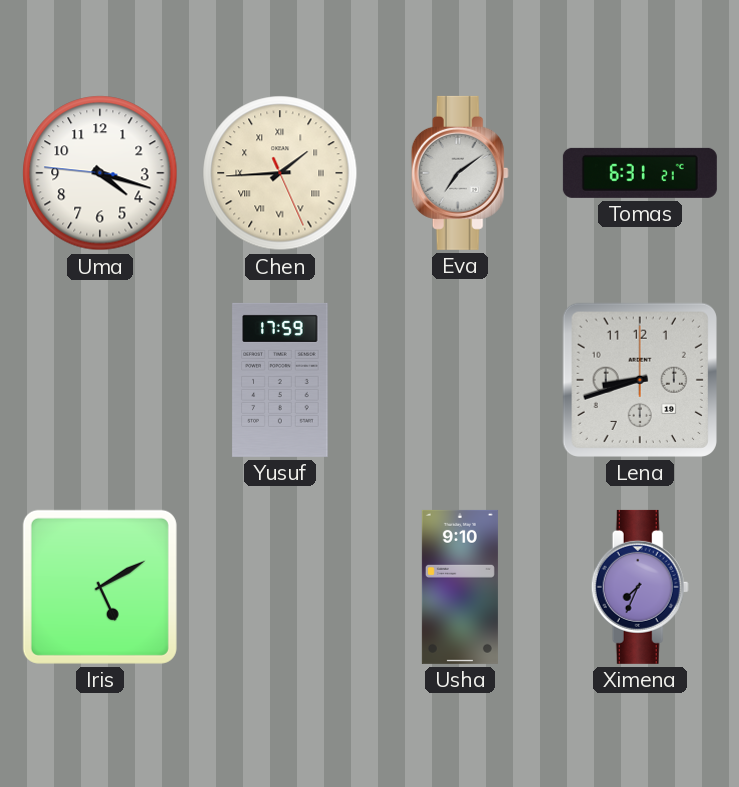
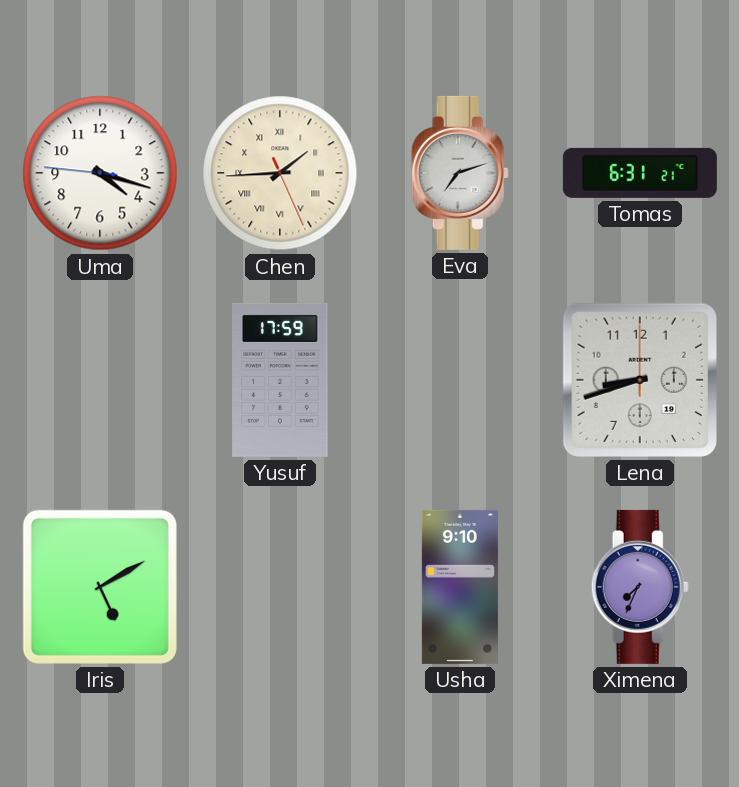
Eva: 7:09 -> 7:12 (460, 173)
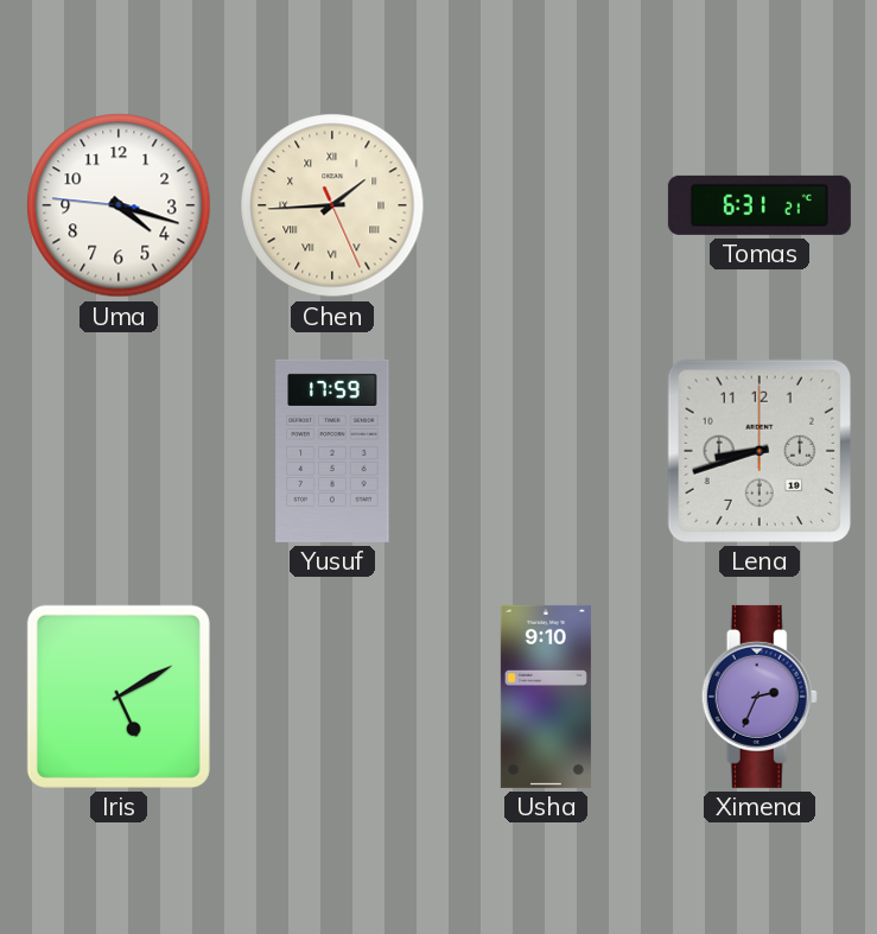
Eva: 7:12 -> none (460, 173)
Ximena: 7:34 -> 2:34 (760, 697)
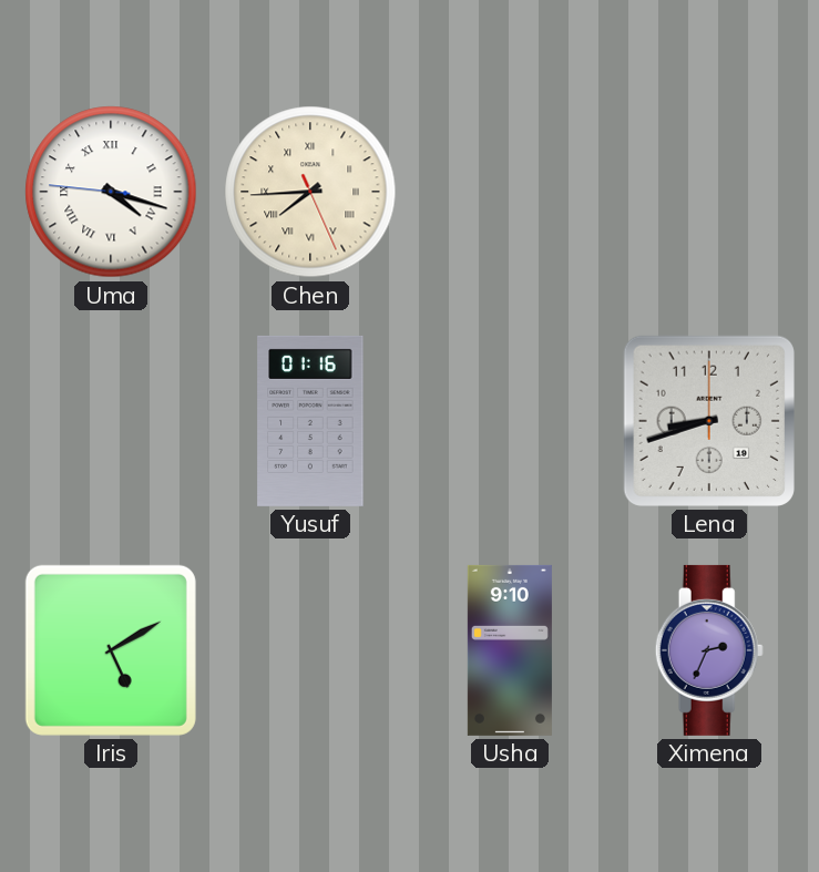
Uma numerals: Arabic -> Roman (111, 192)
Chen: 1:44 -> 7:44 (310, 192)
Tomas: 6:31 -> none (760, 205)
Yusuf: 17:59 -> 01:16 (310, 421)
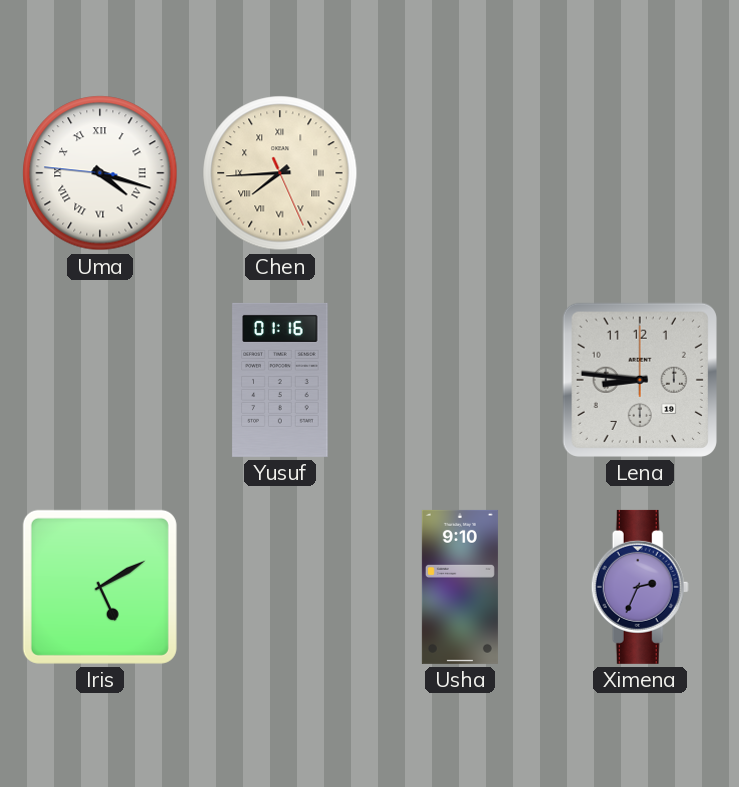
Lena: 8:42 -> 8:46 (640, 380)
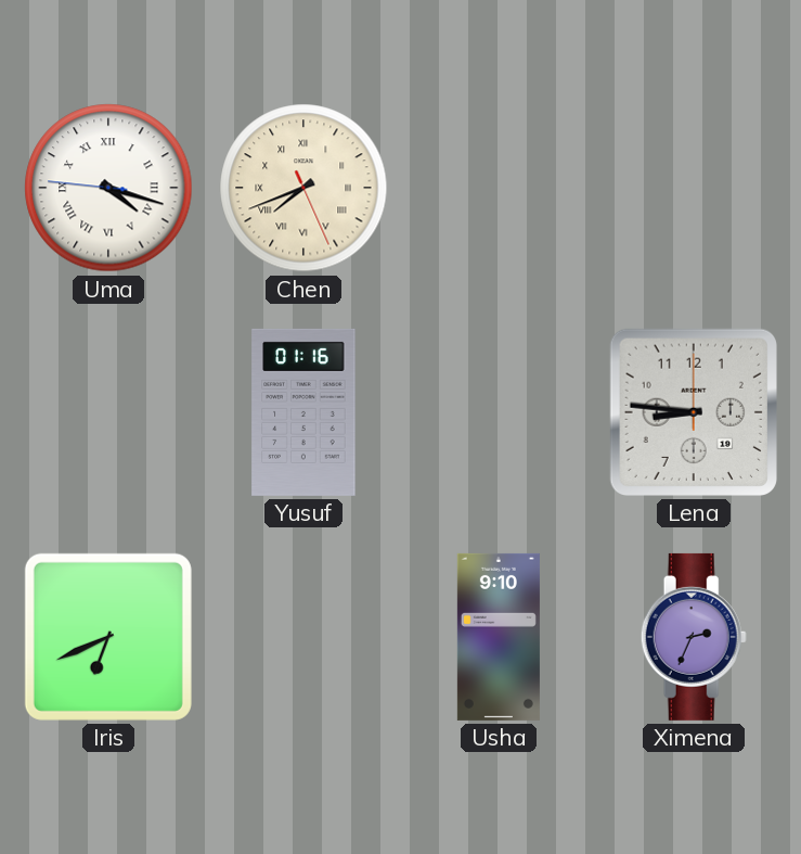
Chen: 7:44 -> 7:41 (303, 188)
Iris: 5:10 -> 6:41 (108, 637)
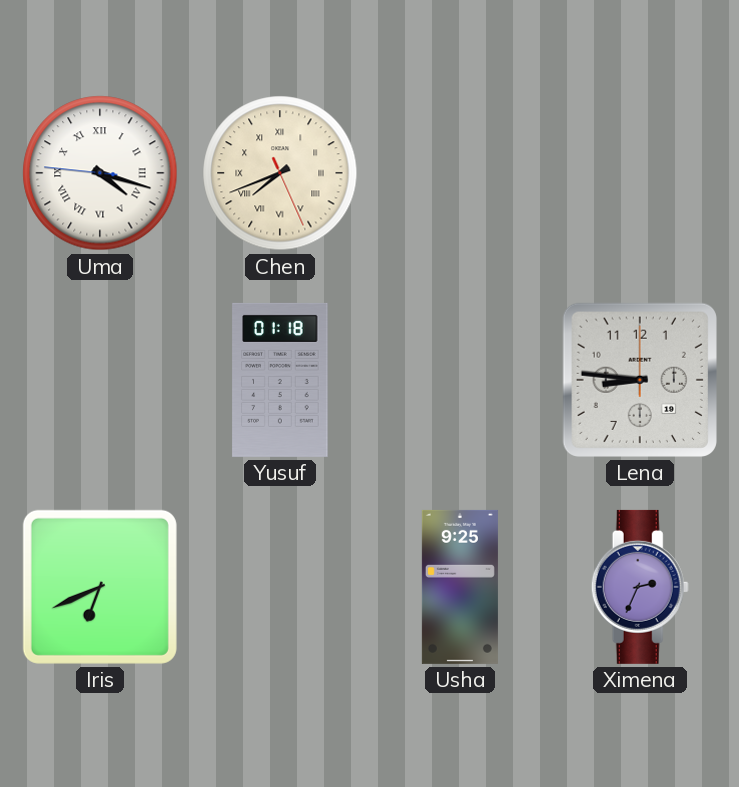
Yusuf: 01:16 -> 01:18 (280, 380)
Usha: 9:10 -> 9:25 (460, 587)
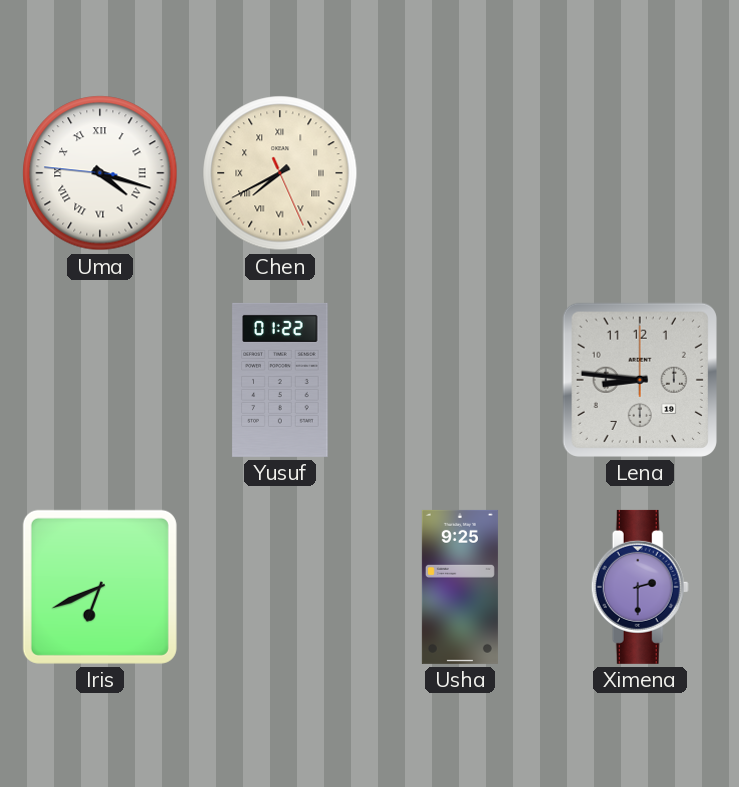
Chen: 7:41 -> 7:40 (280, 173)
Yusuf: 01:18 -> 01:22 (280, 380)
Ximena: 2:34 -> 2:30 (640, 587)
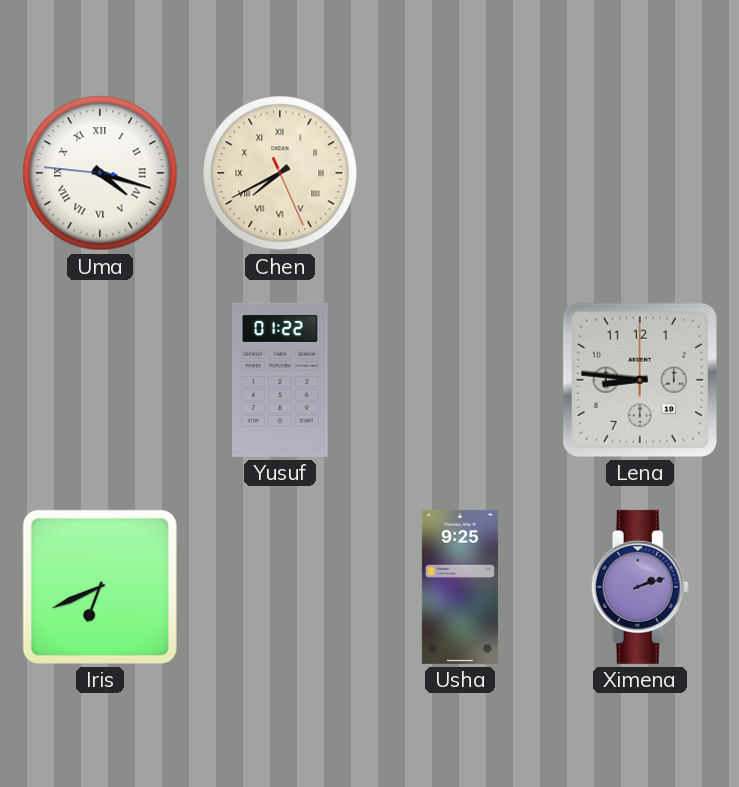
Ximena: 2:30 -> 2:12 (640, 587)
